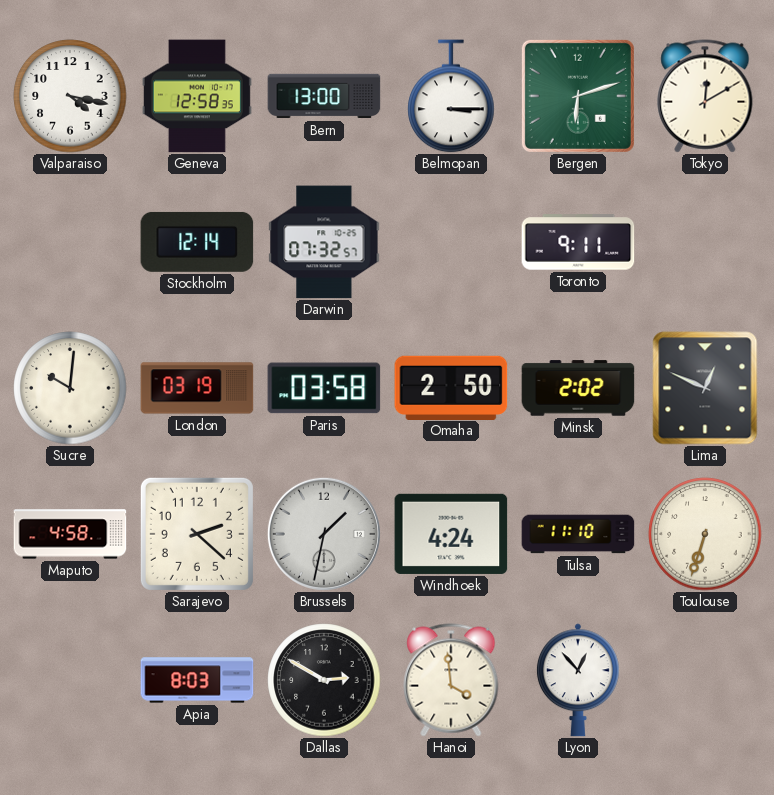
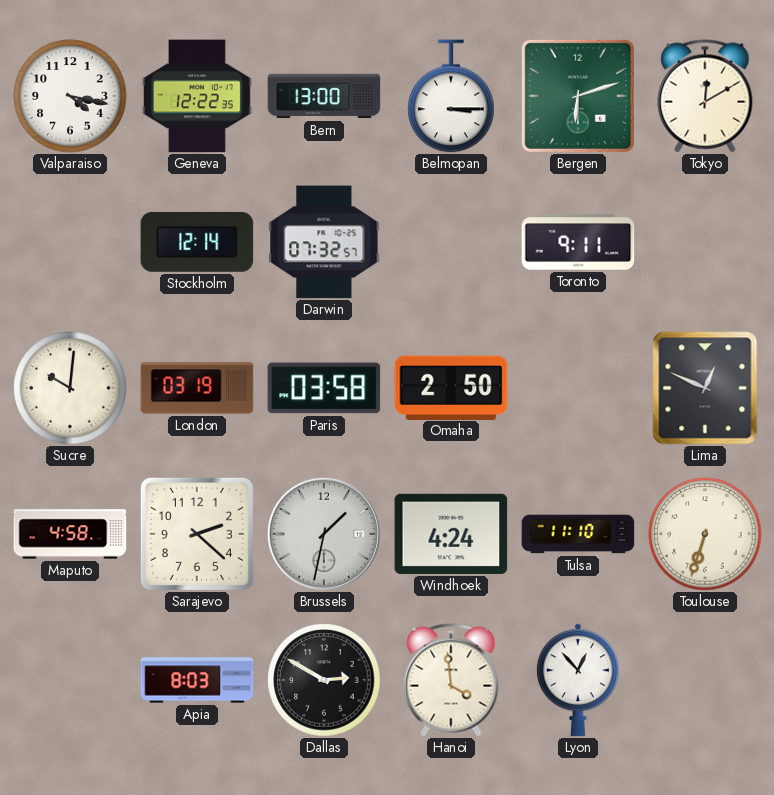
Geneva: 12:58 -> 12:22 (197, 96)
Minsk: 2:02 -> none (578, 388)
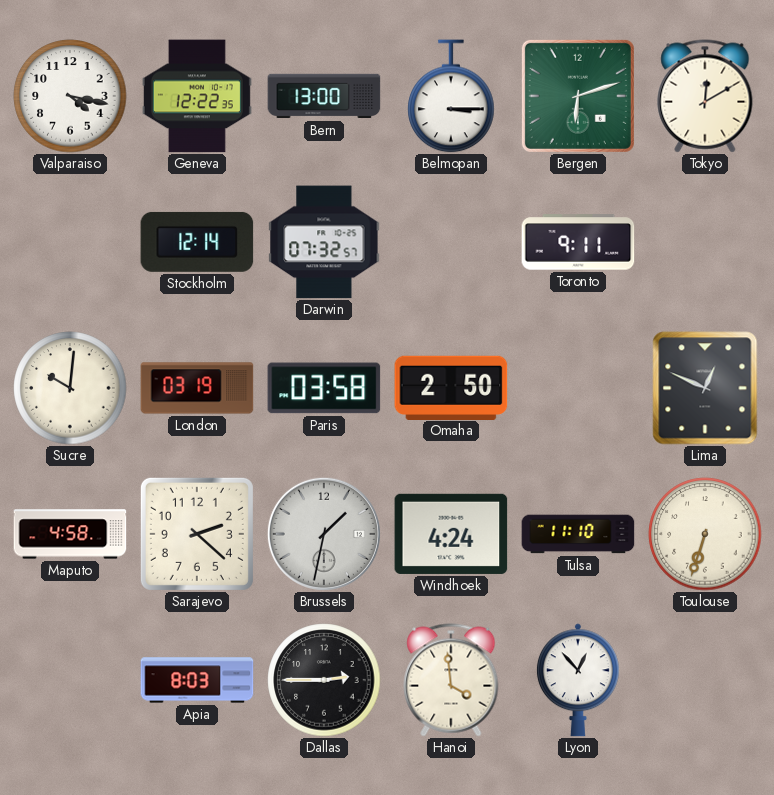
Dallas: 2:50 -> 2:45 (324, 680)
